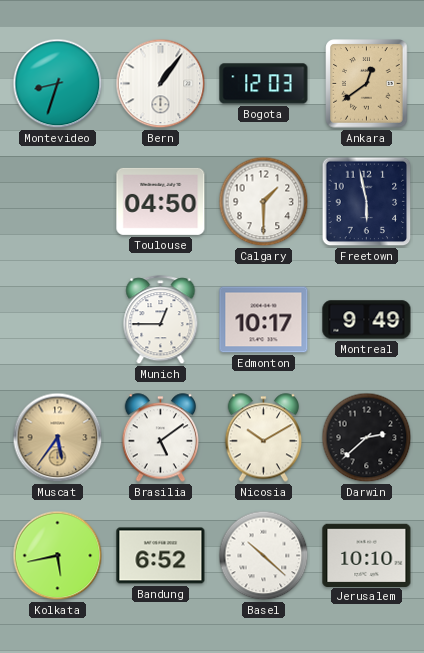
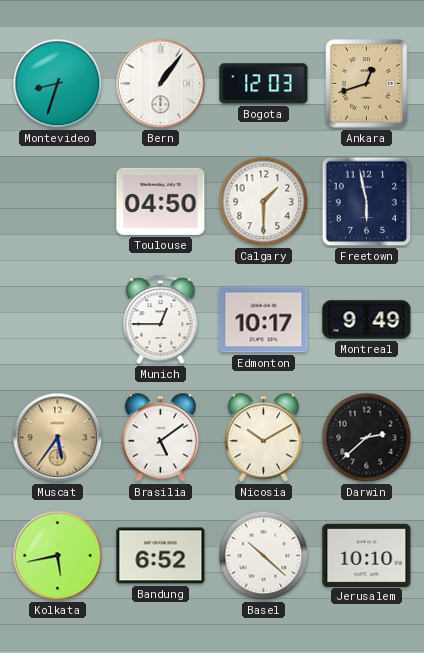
Ankara: 12:39 -> 12:42 (367, 84)
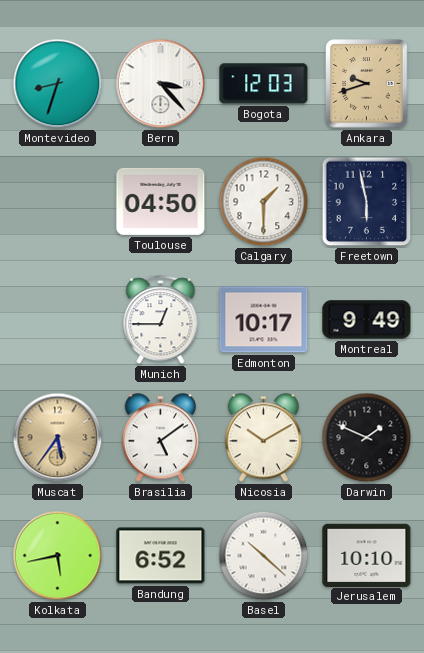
Bern: 1:06 -> 3:23 (161, 84)
Ankara: 12:42 -> 9:42 (367, 84)
Darwin: 2:38 -> 1:49 (367, 438)
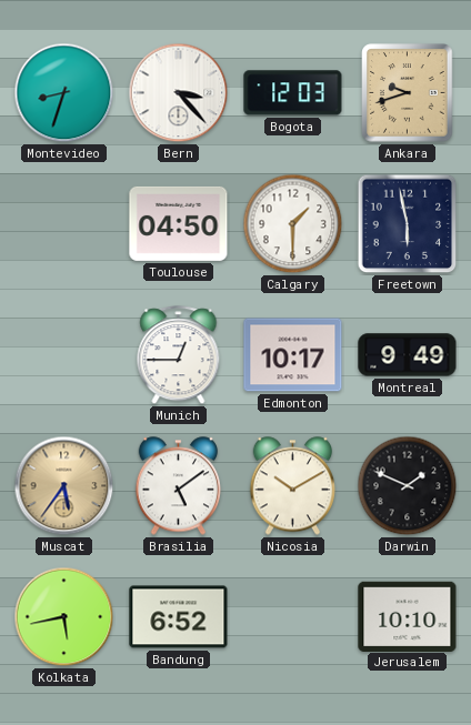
Basel: 10:22 -> none (264, 556)
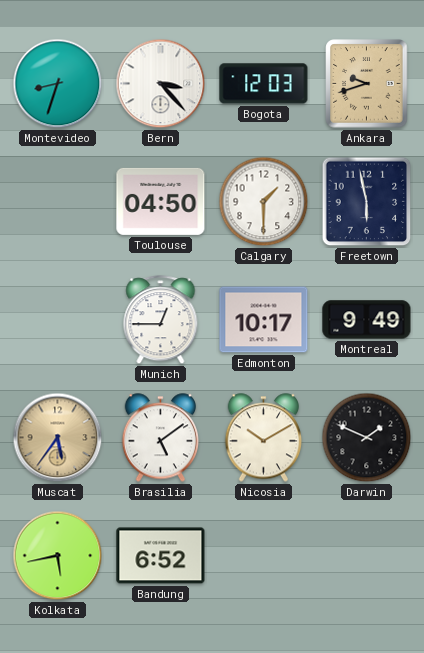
Jerusalem: 10:10 -> none (408, 616)
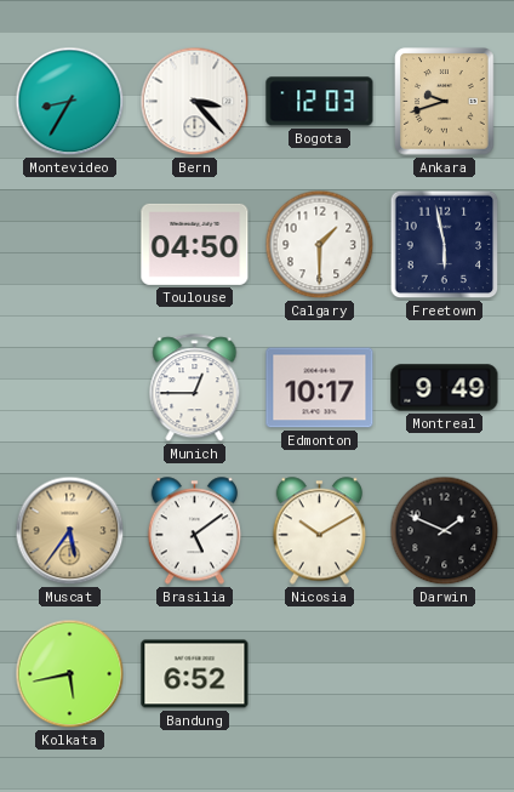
Montevideo: 8:33 -> 8:35 (70, 102)
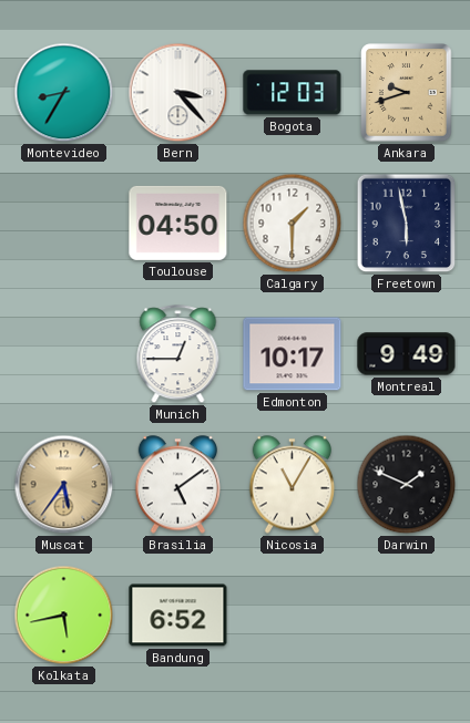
Nicosia: 10:10 -> 11:05 (293, 485)
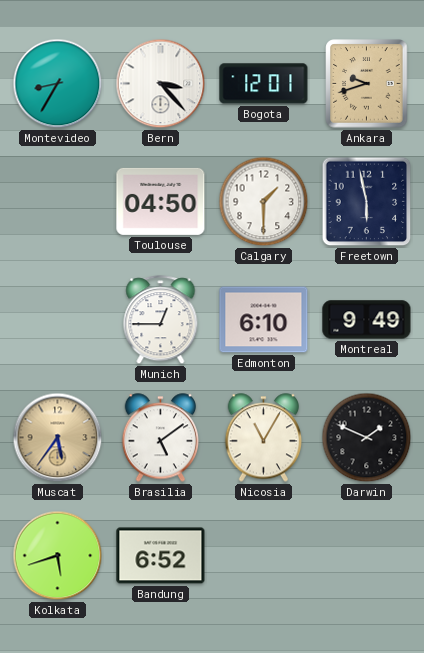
Bogota: 12:03 -> 12:01 (264, 84)
Edmonton: 10:17 -> 6:10 (264, 320)
Kolkata: 5:43 -> 5:42 (58, 556)
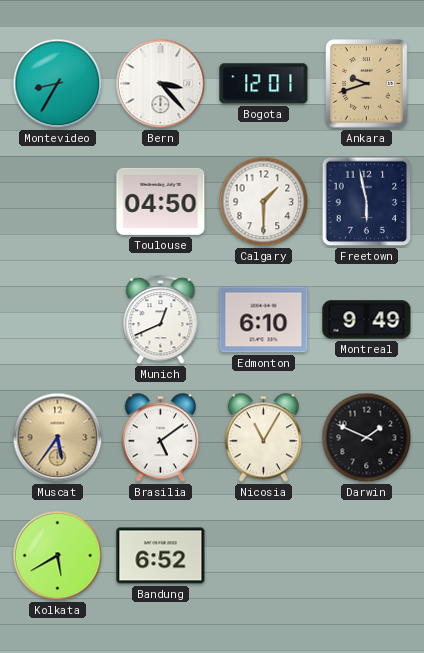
Munich: 12:45 -> 12:41 (161, 320)
Kolkata: 5:42 -> 5:40 (58, 556)
